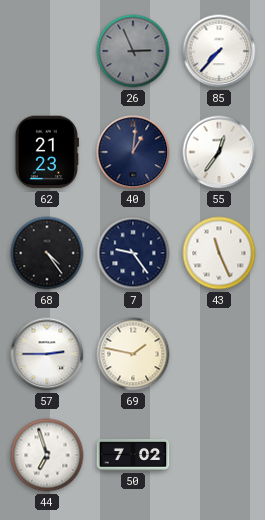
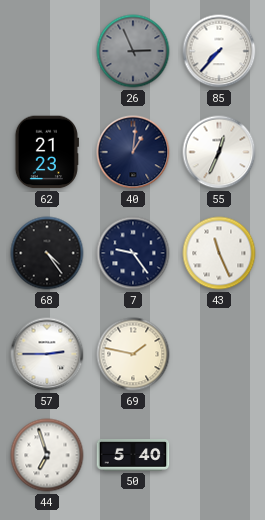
55: 12:36 -> 12:34 (219, 152)
50: 7:02 -> 5:40 (133, 455)
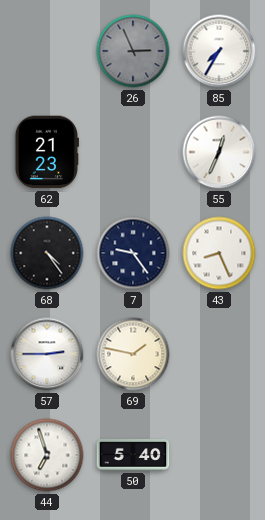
85: 7:37 -> 7:35 (219, 51)
40: 1:01 -> none (133, 152)
43: 11:26 -> 8:26 (219, 253)
